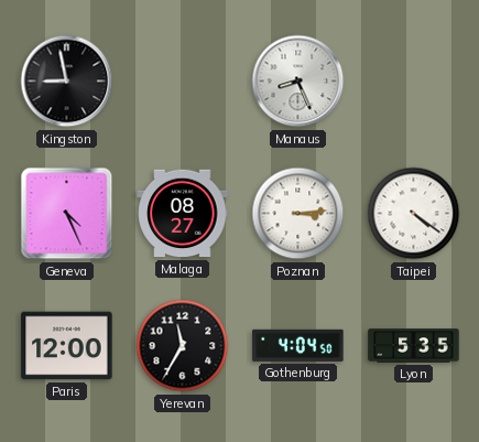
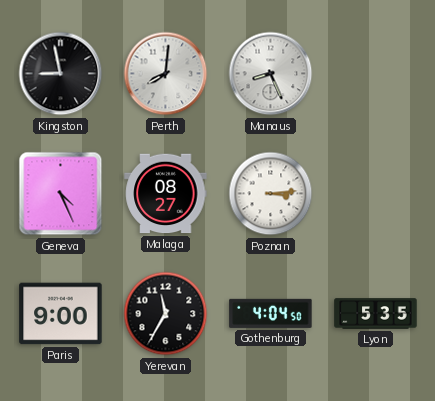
Perth: none -> 8:01 (166, 74)
Taipei: 4:21 -> none (414, 214)
Paris: 12:00 -> 9:00 (61, 314)
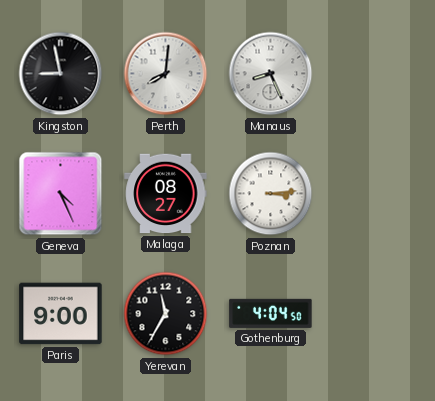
Lyon: 5:35 -> none (376, 314)
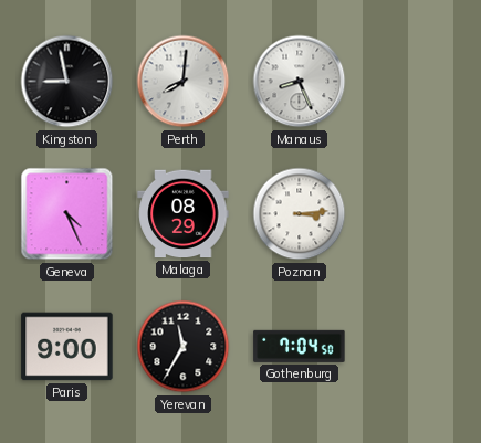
Malaga: 08:27 -> 08:29 (184, 214)
Gothenburg: 4:04 -> 7:04 (300, 346)
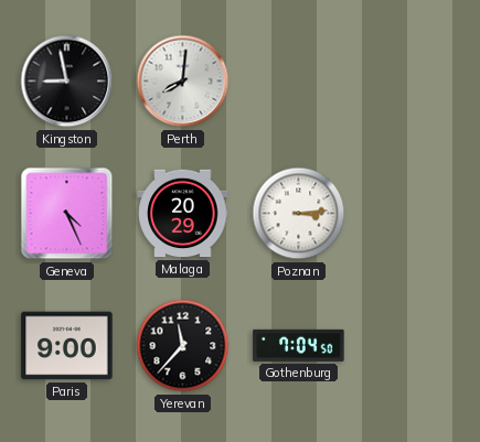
Manaus: 8:26 -> none (300, 82)
Malaga: 08:29 -> 20:29 (183, 214)
Yerevan: 11:35 -> 11:37 (183, 346)
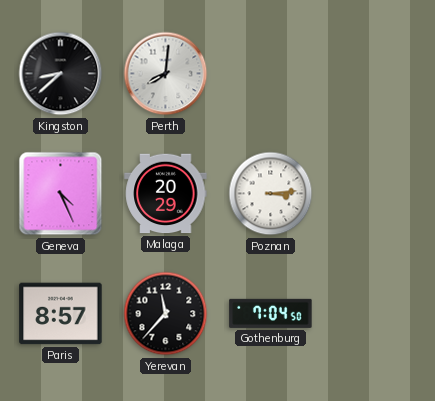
Kingston: 8:58 -> 8:38 (61, 74)
Paris: 9:00 -> 8:57 (61, 314)
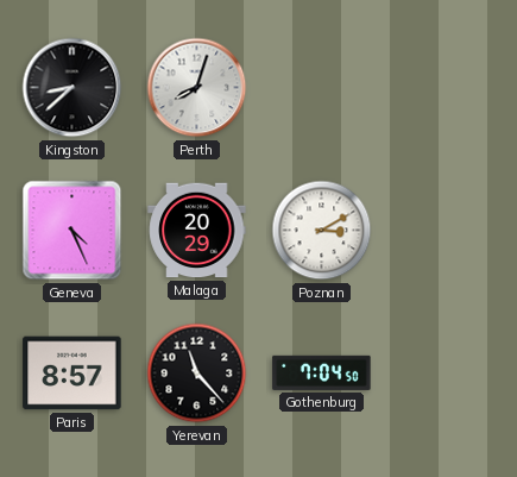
Perth: 8:01 -> 8:03 (197, 88)
Poznan: 3:14 -> 3:10 (322, 231)
Yerevan: 11:37 -> 11:23 (197, 374)
